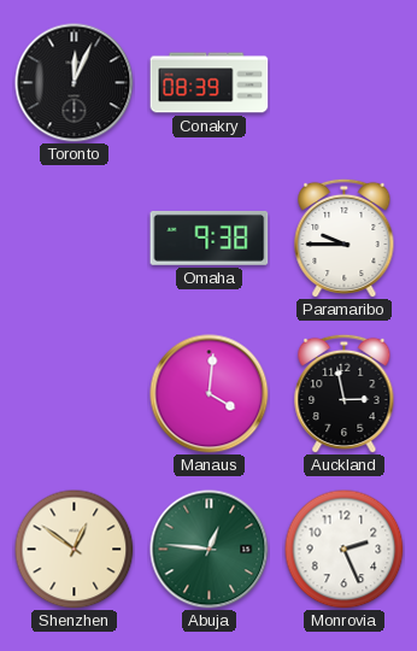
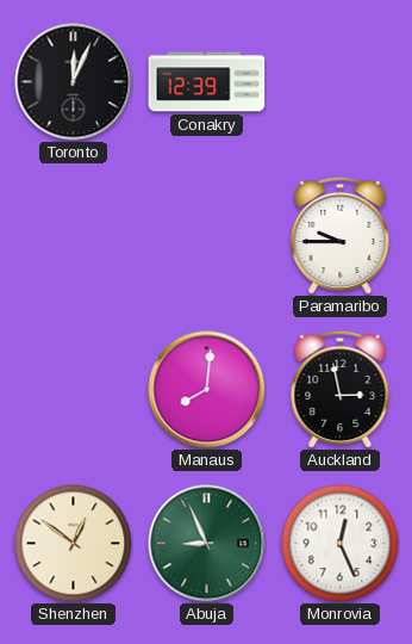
Conakry: 08:39 -> 12:39 (207, 82)
Omaha: 9:38 -> none (210, 237)
Manaus: 4:01 -> 8:01 (207, 390)
Abuja: 12:46 -> 8:56 (207, 544)
Monrovia: 2:26 -> 12:26 (341, 544)
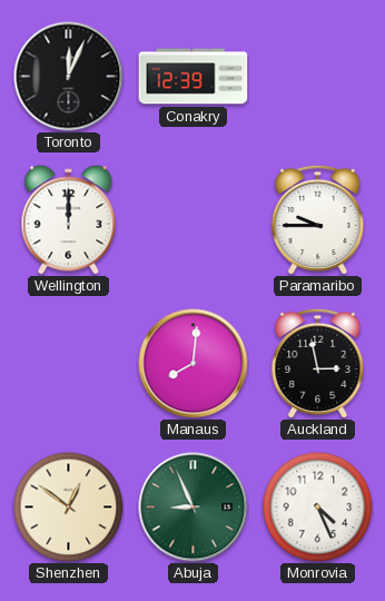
Wellington: none -> 12:00 (69, 220)
Monrovia: 12:26 -> 4:26 (318, 508)
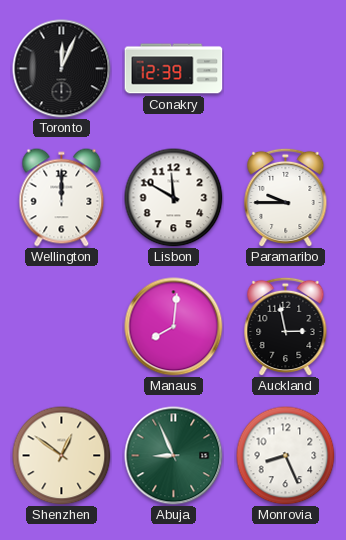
Lisbon: none -> 11:50 (174, 198)
Monrovia: 4:26 -> 8:26 (286, 456)
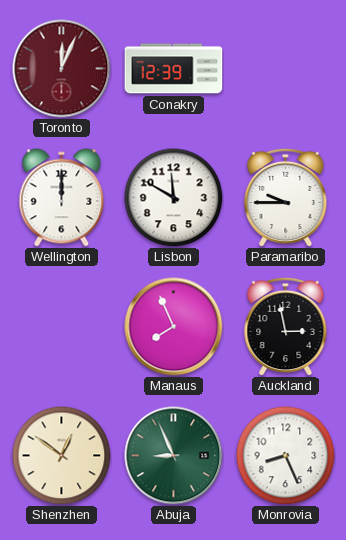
Toronto dial: black -> burgundy (62, 69)
Manaus: 8:01 -> 7:56 (174, 327)
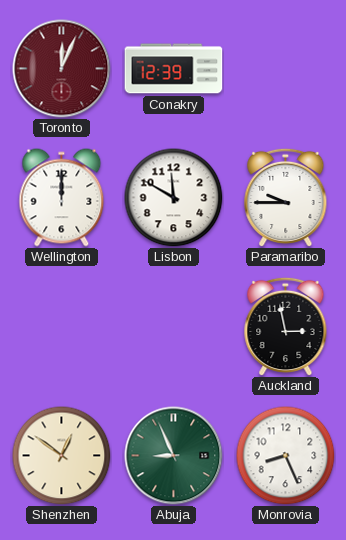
Manaus: 7:56 -> none (174, 327)
